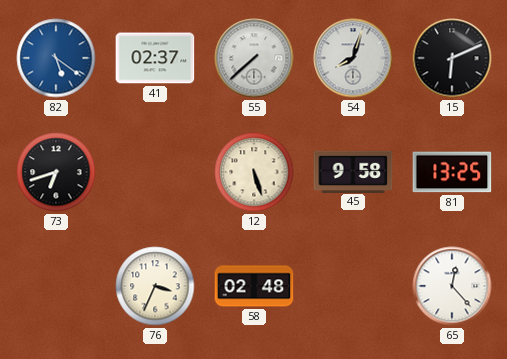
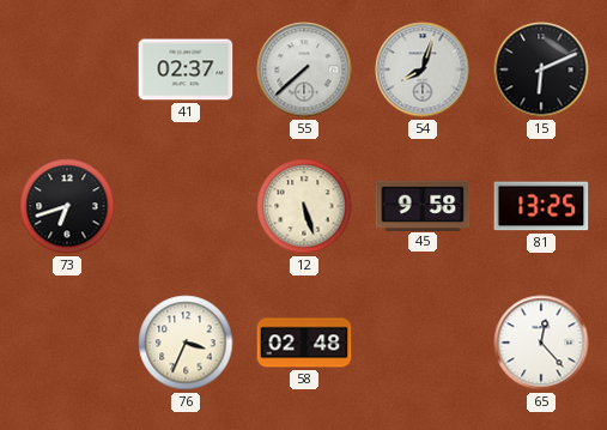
82: 5:21 -> none (56, 58)
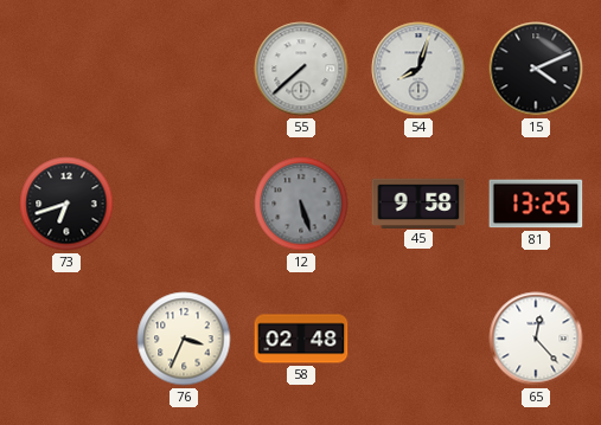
41: 02:37 -> none (186, 69)
15: 6:11 -> 4:11 (536, 69)
12 dial: cream -> grey (301, 204)
